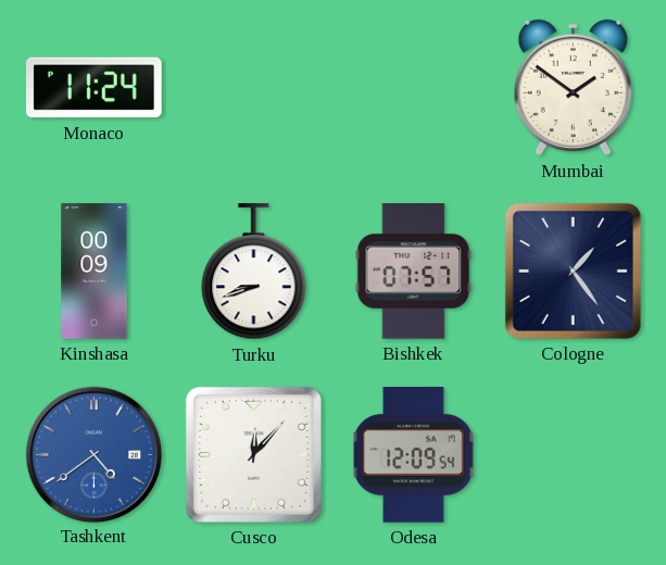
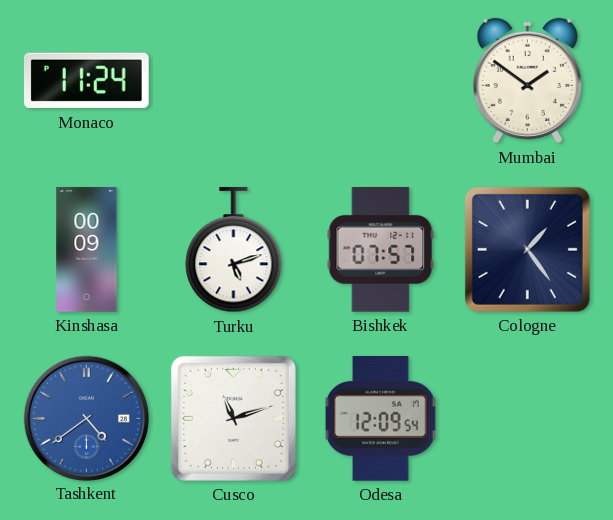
Turku: 8:42 -> 5:12 (234, 250)
Cusco: 12:07 -> 11:12 (233, 418)
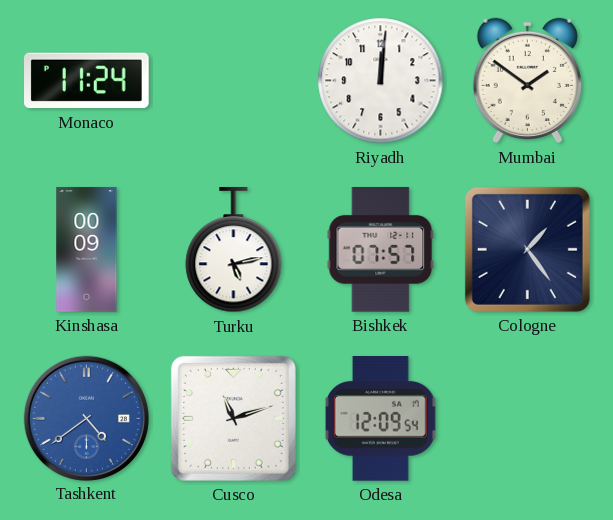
Riyadh: none -> 12:01 (381, 81)
Turku: 5:12 -> 5:13 (234, 250)
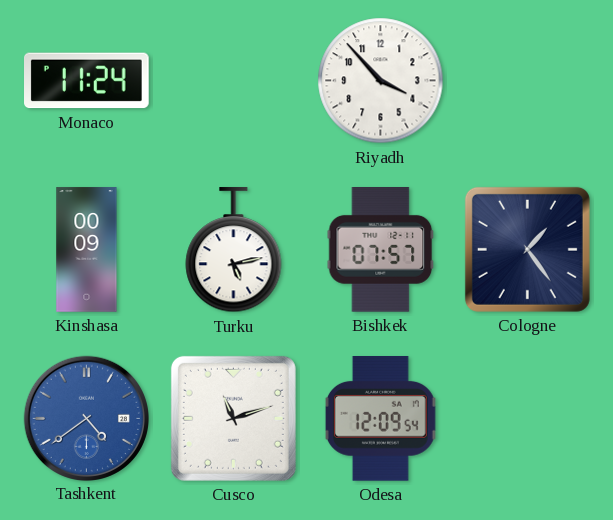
Riyadh: 12:01 -> 3:53 (381, 81)
Mumbai: 1:51 -> none (527, 81)
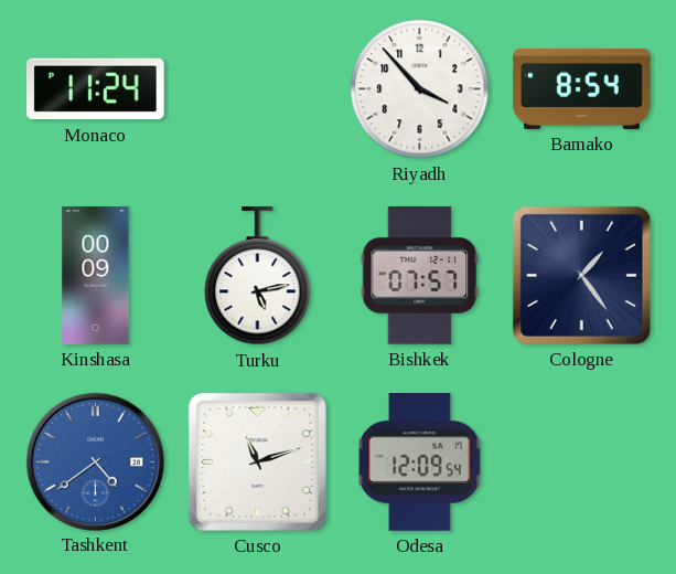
Bamako: none -> 8:54 (582, 88)
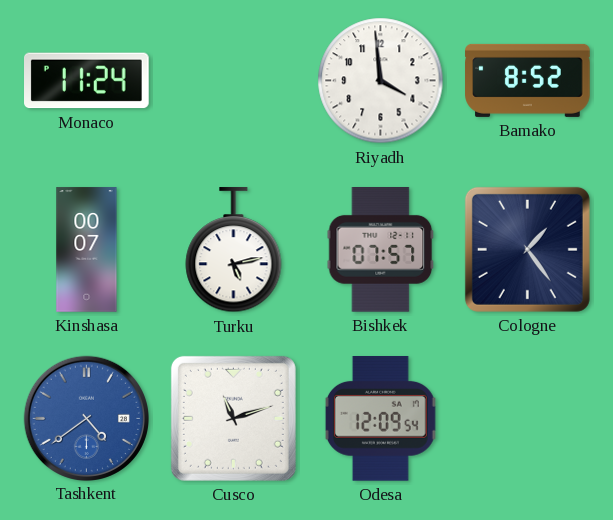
Riyadh: 3:53 -> 3:59 (381, 81)
Bamako: 8:54 -> 8:52 (528, 80)
Kinshasa: 00:09 -> 00:07 (87, 250)
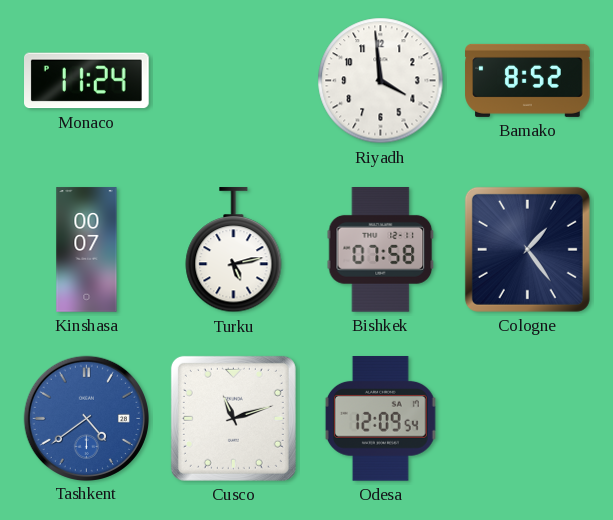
Bishkek: 07:57 -> 07:58 (381, 250)
